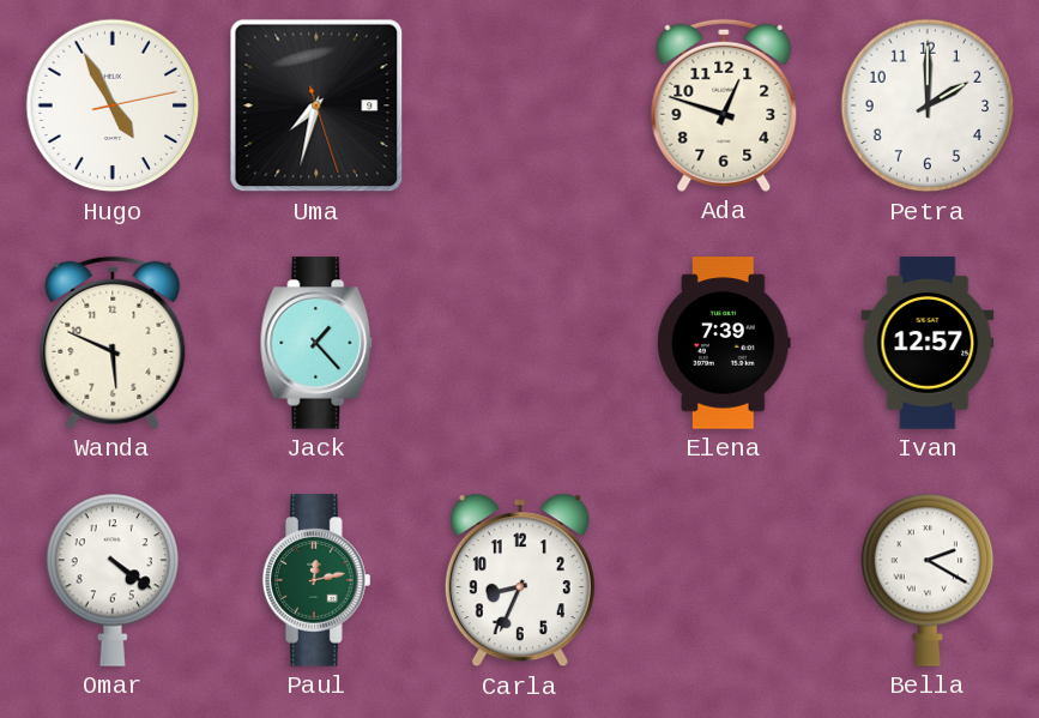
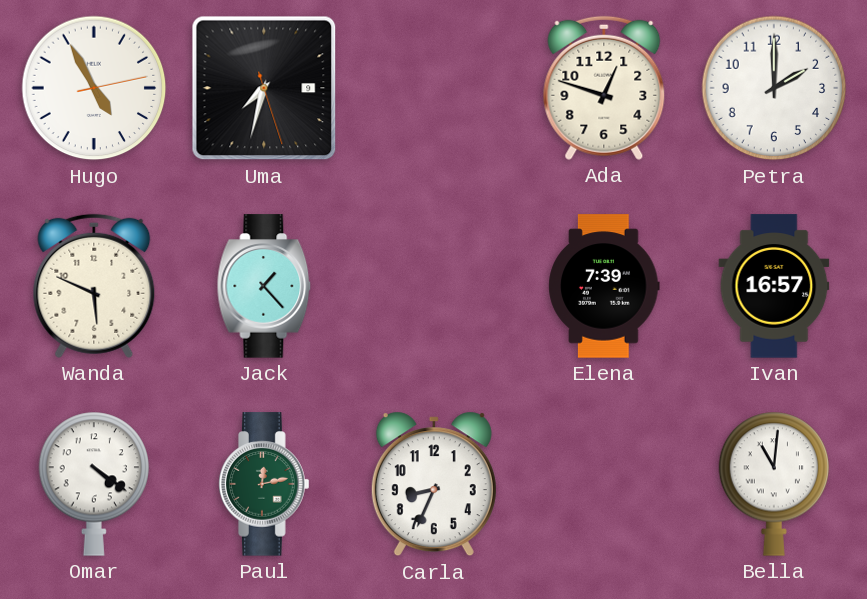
Ivan: 12:57 -> 16:57 (774, 286)
Bella: 2:20 -> 11:01 (774, 484)
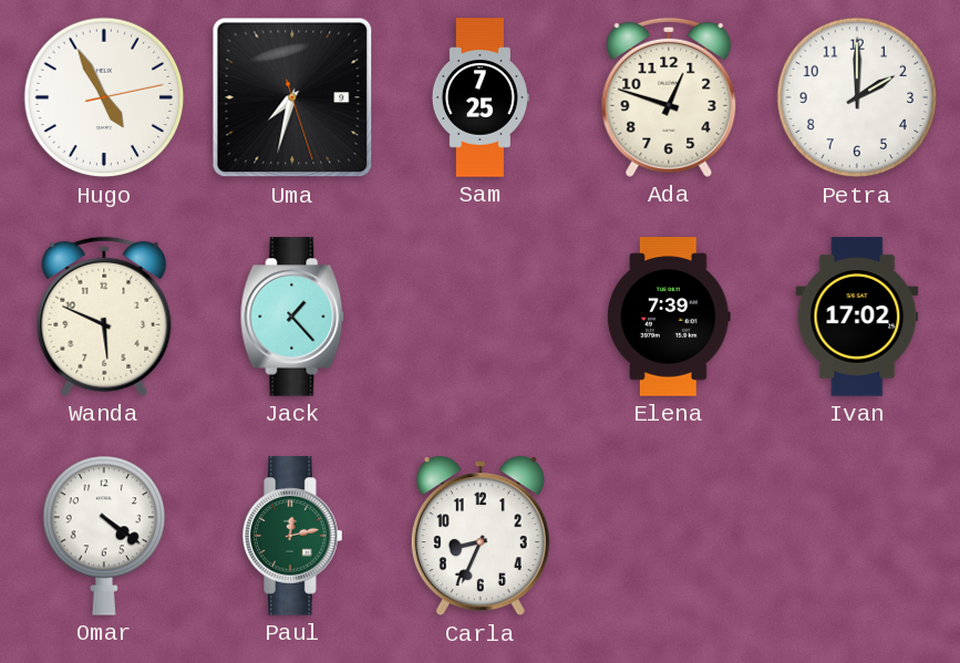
Sam: none -> 7:25 (481, 97)
Ivan: 16:57 -> 17:02 (857, 317)
Bella: 11:01 -> none (774, 484)
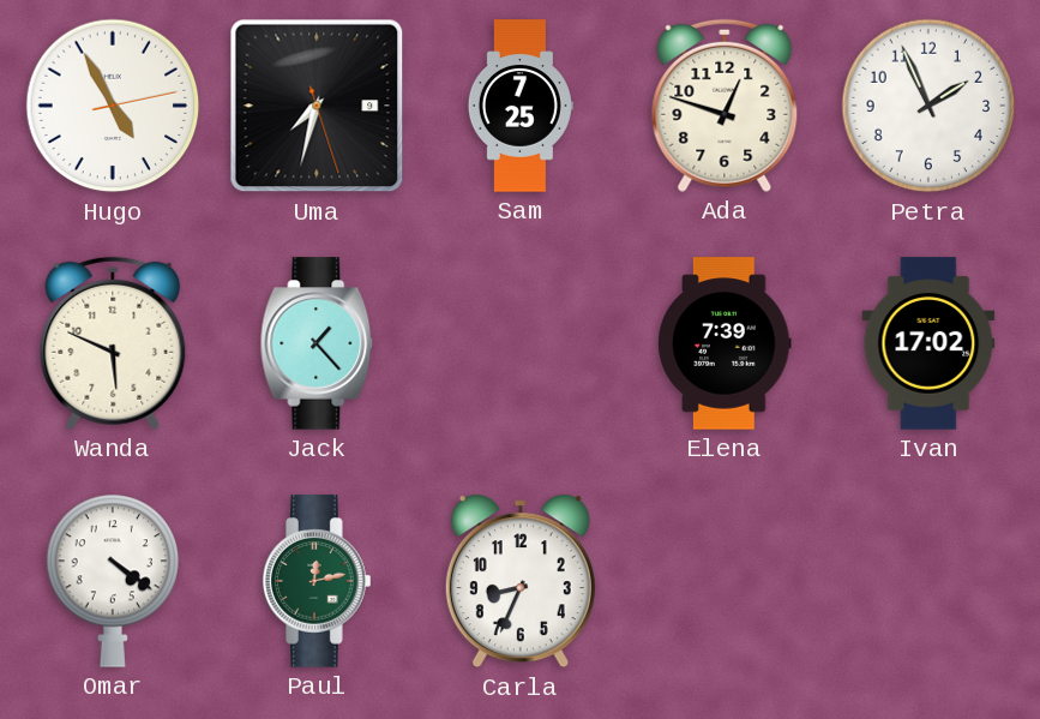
Petra: 2:00 -> 1:56 (928, 106)
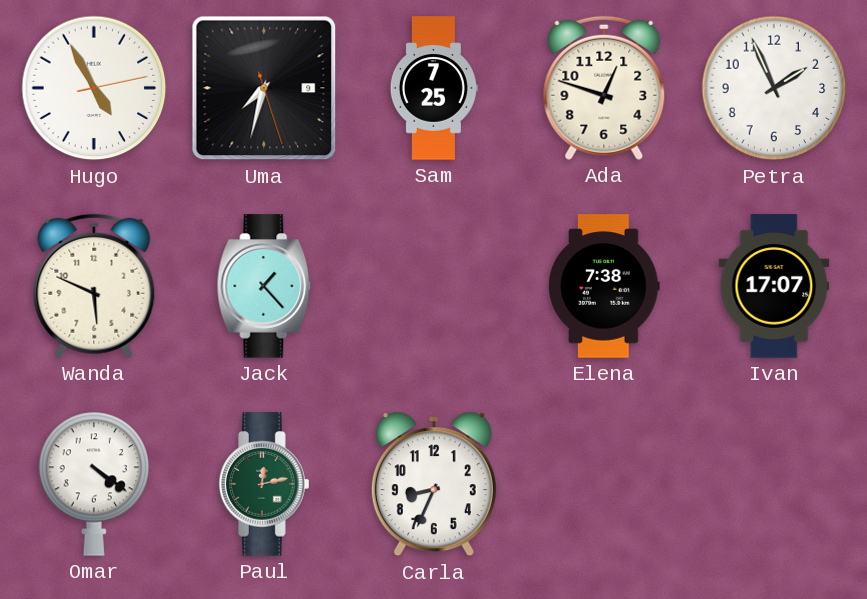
Elena: 7:39 -> 7:38 (604, 286)
Ivan: 17:02 -> 17:07 (774, 286)
